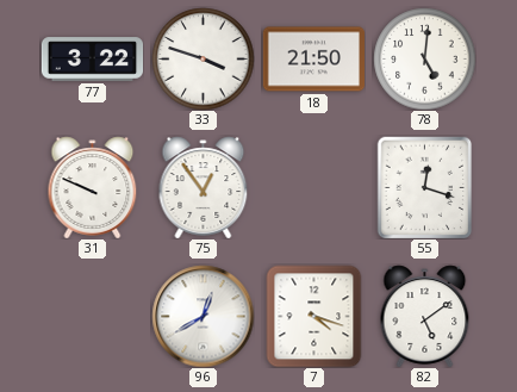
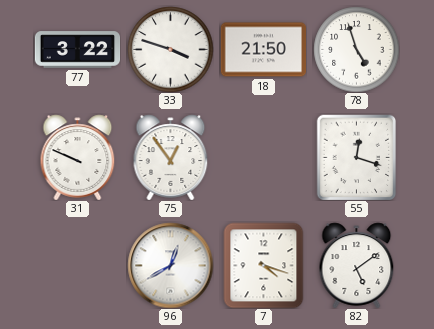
78: 5:01 -> 4:57 (356, 49)
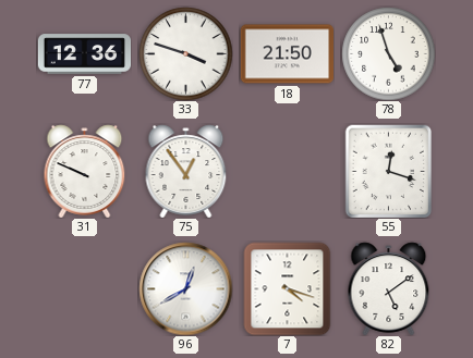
77: 3:22 -> 12:36 (84, 54)
